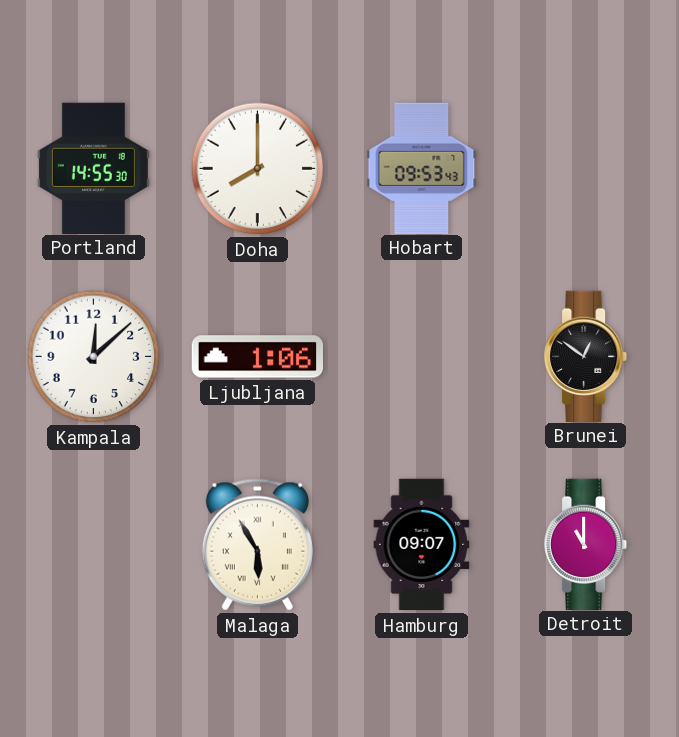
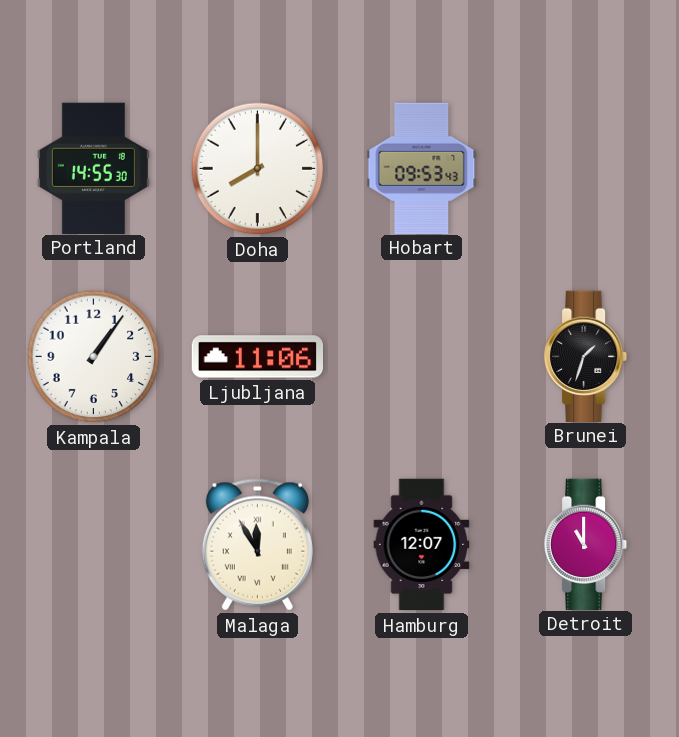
Kampala: 12:08 -> 1:06 (94, 357)
Ljubljana: 1:06 -> 11:06 (258, 357)
Brunei: 12:51 -> 1:33 (587, 356)
Malaga: 5:55 -> 11:55 (257, 545)
Hamburg: 09:07 -> 12:07 (422, 545)
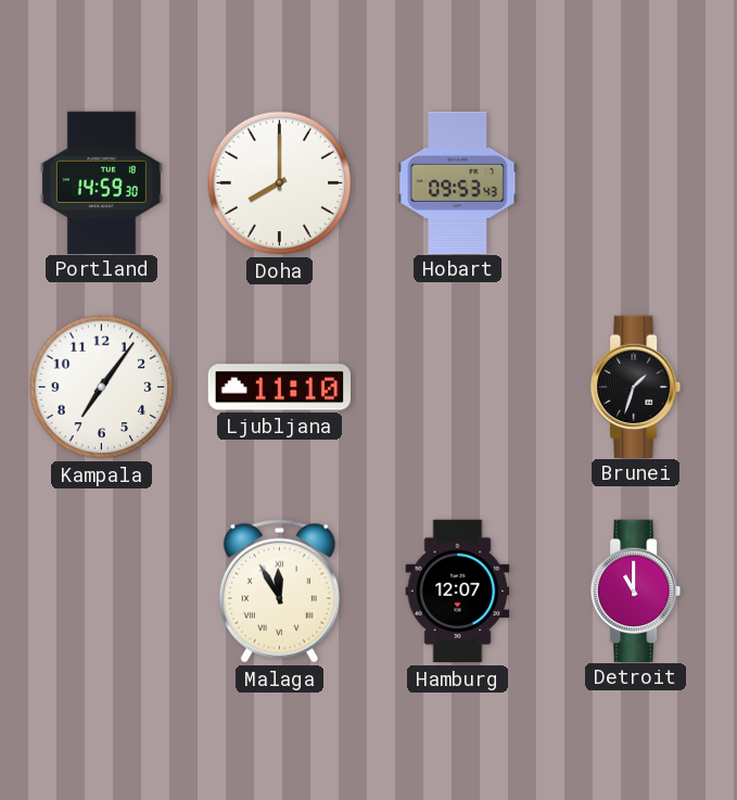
Portland: 14:55 -> 14:59 (101, 182)
Kampala: 1:06 -> 7:06 (102, 388)
Ljubljana: 11:06 -> 11:10 (280, 388)
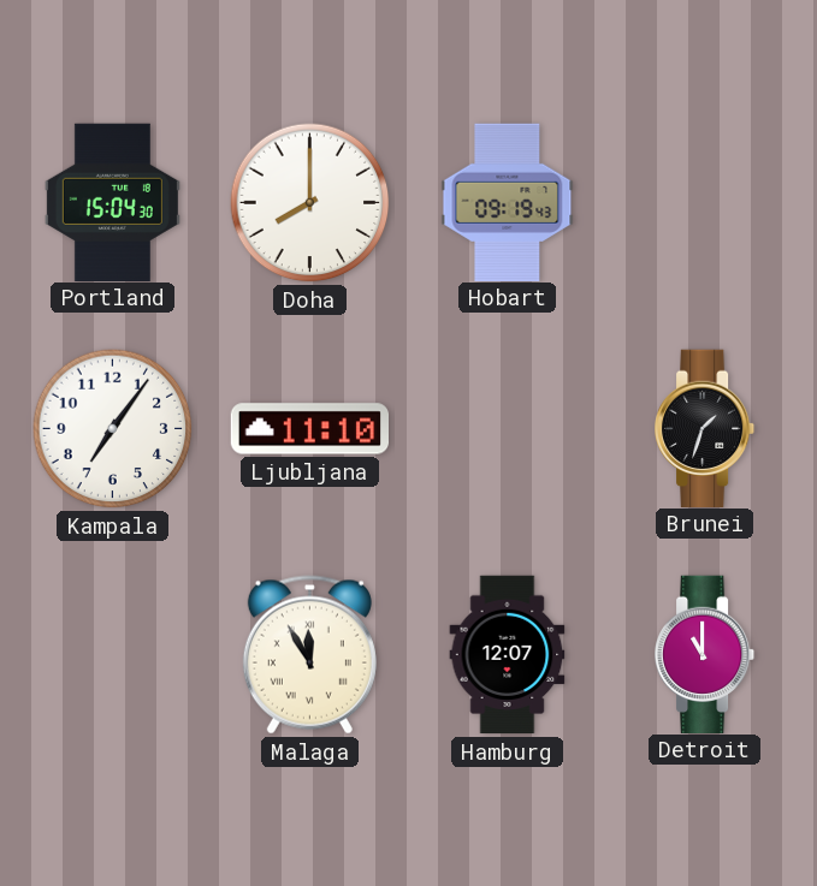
Portland: 14:59 -> 15:04 (112, 202)
Hobart: 09:53 -> 09:19 (508, 202)
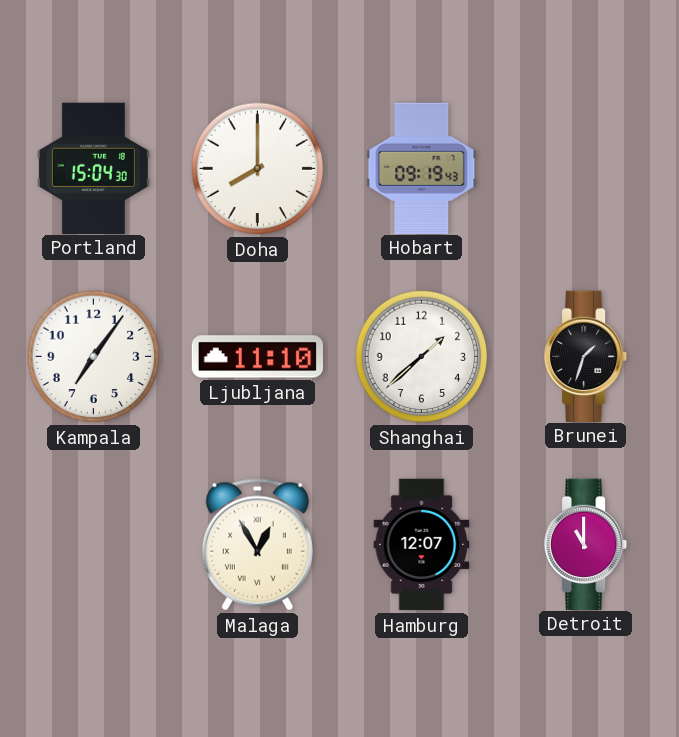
Shanghai: none -> 1:38 (422, 357)
Malaga: 11:55 -> 12:55 (257, 545)
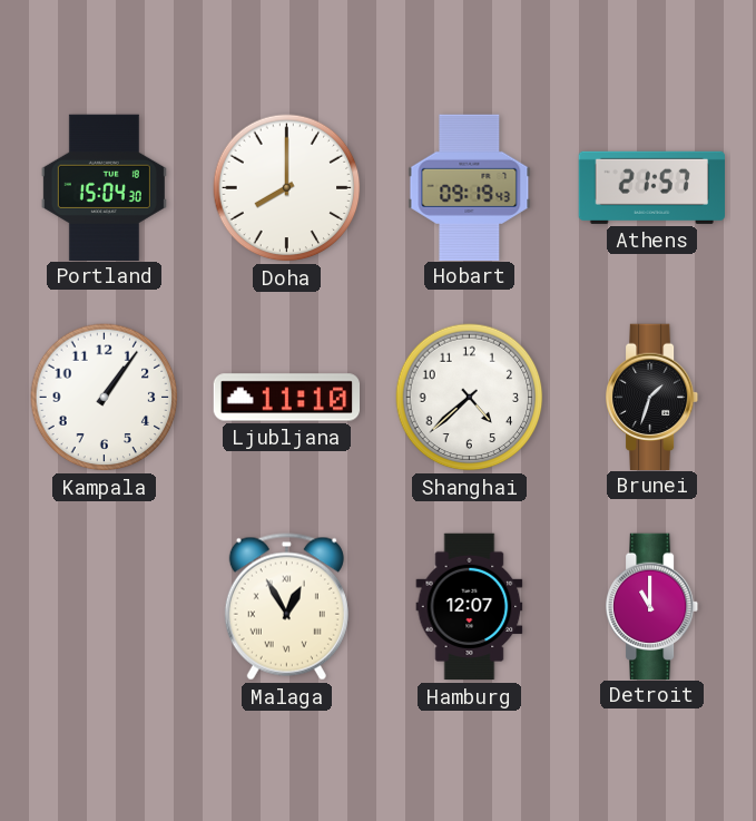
Athens: none -> 21:57 (651, 187)
Kampala: 7:06 -> 1:06 (105, 398)
Shanghai: 1:38 -> 4:38 (470, 398)
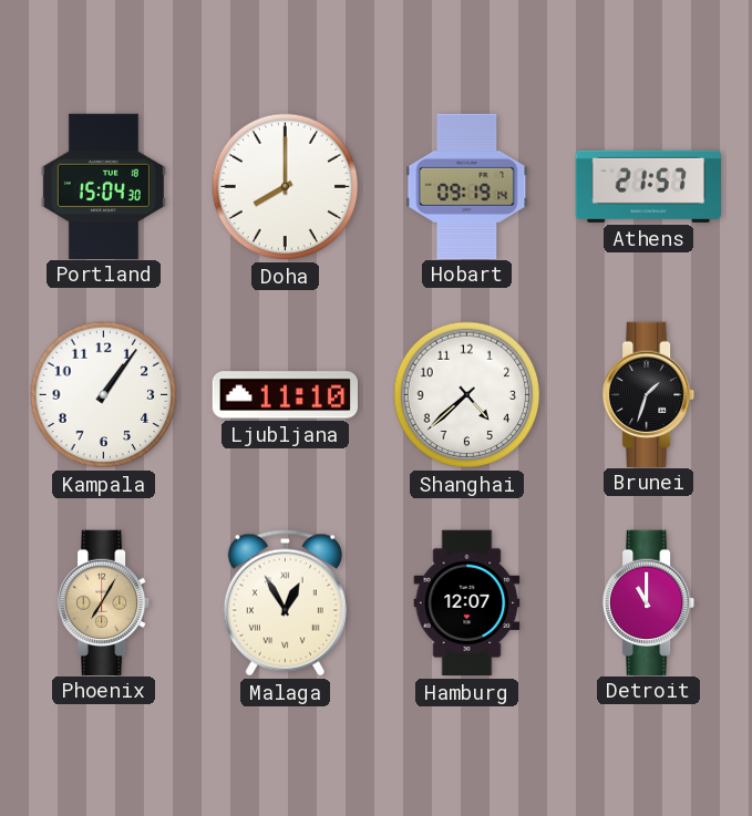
Hobart: 09:19:43 -> 09:19:14 (467, 186)
Phoenix: none -> 7:05 (105, 602)
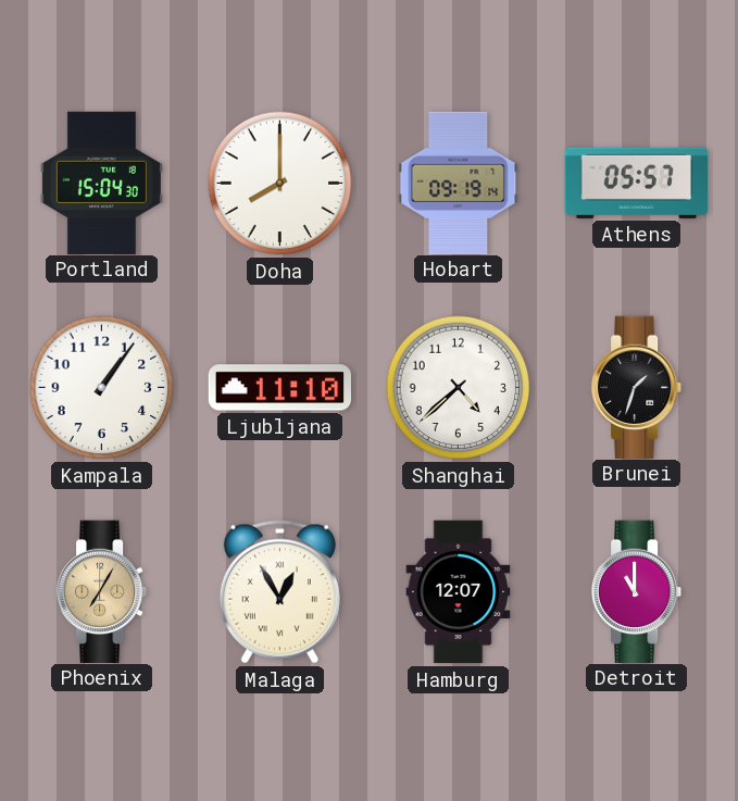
Athens: 21:57 -> 05:57 (636, 183)
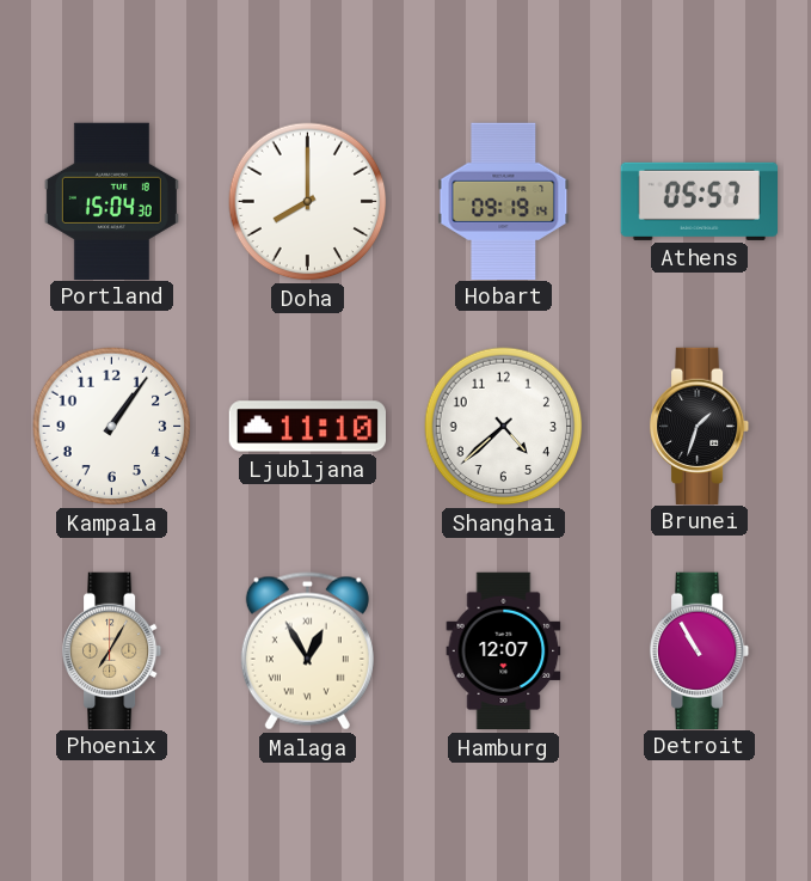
Detroit: 11:00 -> 10:55 (701, 650)
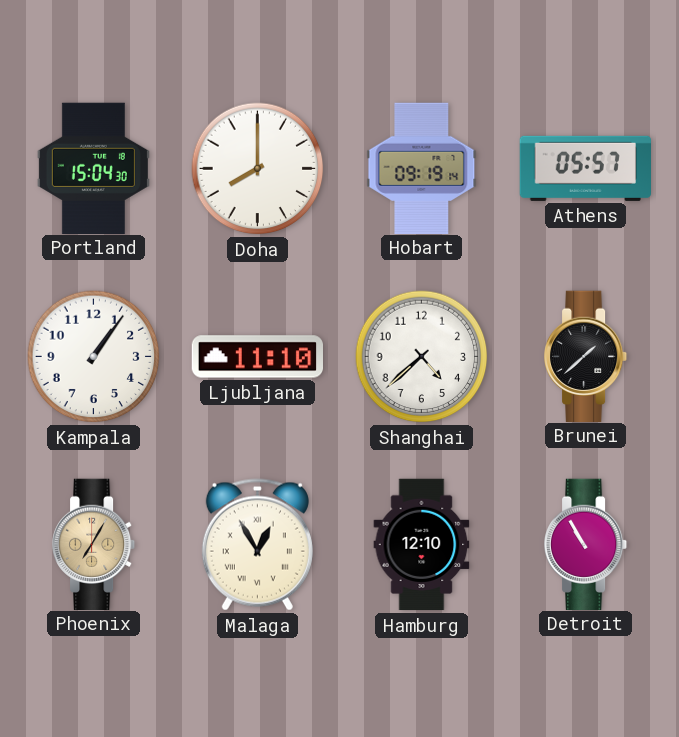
Brunei: 1:33 -> 1:38 (587, 356)
Hamburg: 12:07 -> 12:10 (422, 545)
